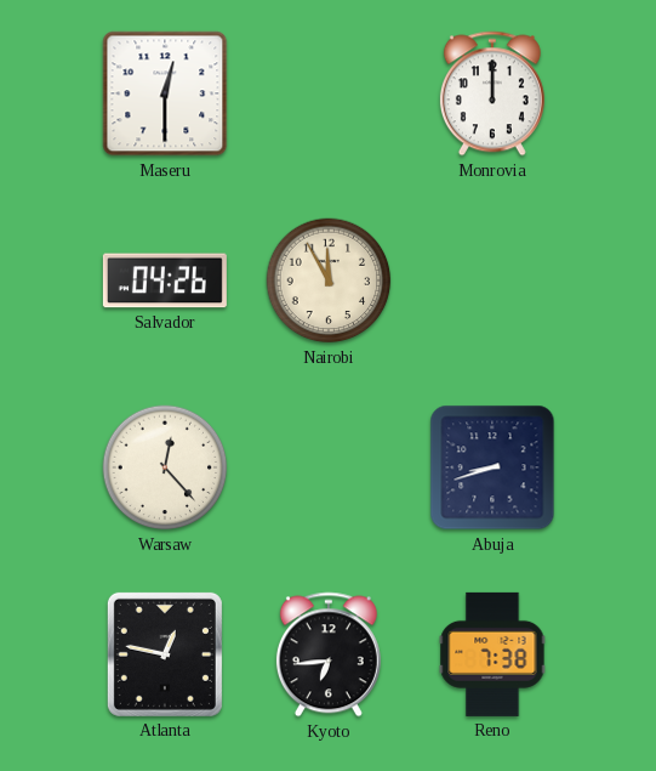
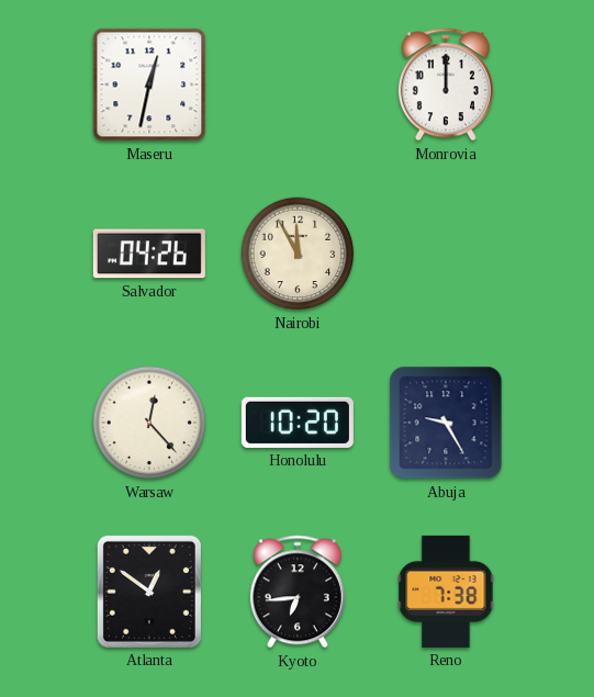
Maseru: 12:30 -> 12:32 (149, 85)
Honolulu: none -> 10:20 (298, 423)
Abuja: 8:42 -> 9:25 (446, 423)
Atlanta: 12:47 -> 12:51 (149, 592)
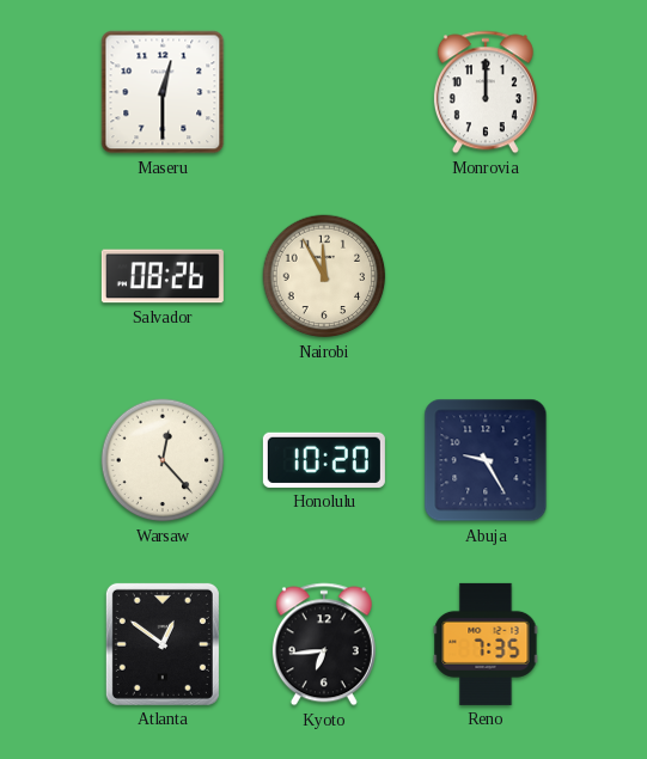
Maseru: 12:32 -> 12:30 (163, 92)
Salvador: 04:26 -> 08:26 (163, 276)
Reno: 7:38 -> 7:35 (486, 644)
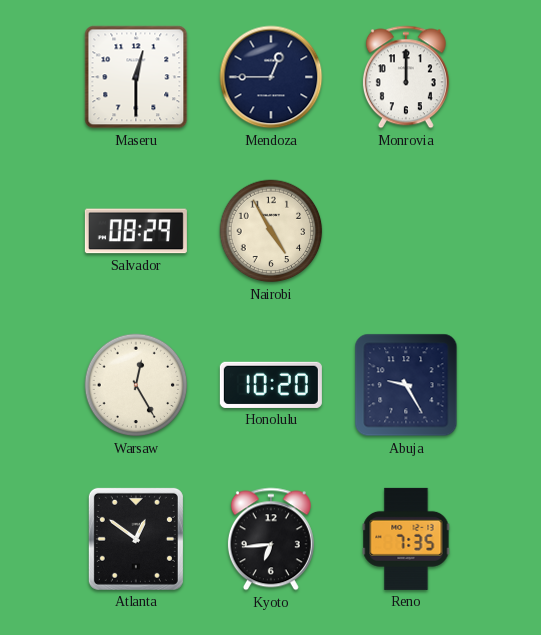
Mendoza: none -> 12:45 (271, 77)
Salvador: 08:26 -> 08:29 (136, 231)
Nairobi: 11:55 -> 4:55 (271, 231)
Warsaw: 12:23 -> 12:25 (136, 385)
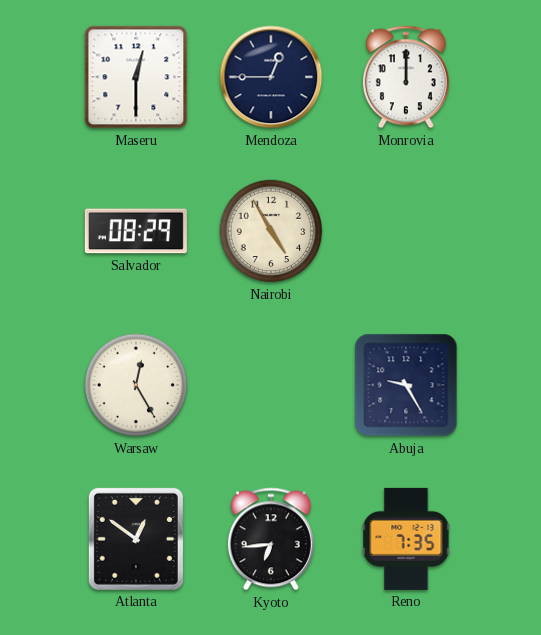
Honolulu: 10:20 -> none (271, 385)
